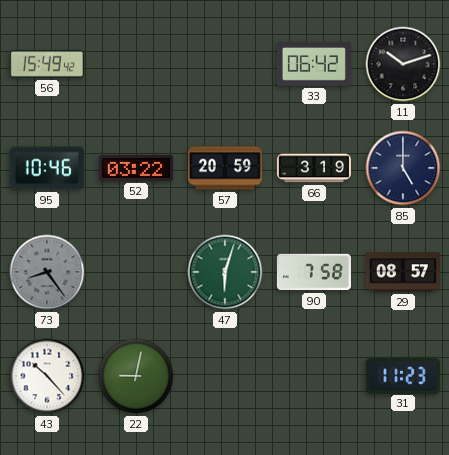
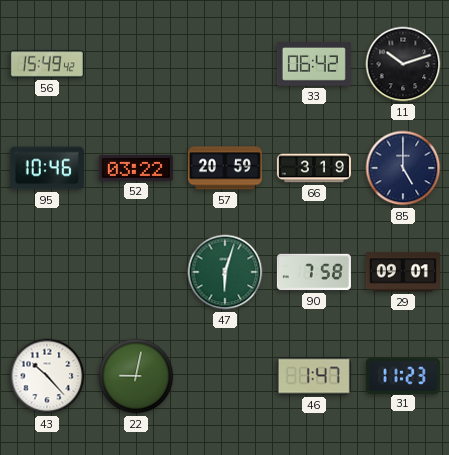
73: 8:24 -> none (47, 272)
29: 08:57 -> 09:01 (403, 272)
46: none -> 1:47 (314, 376)
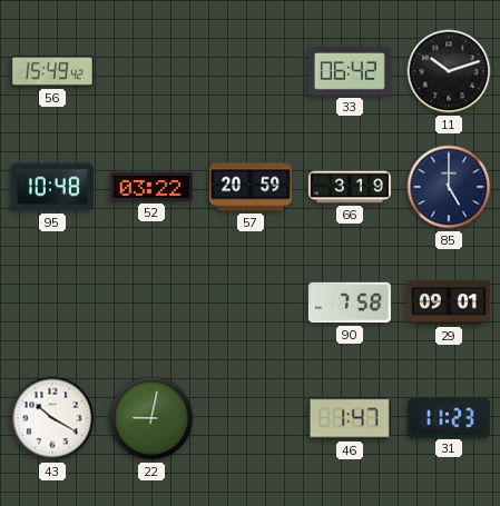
95: 10:46 -> 10:48 (52, 187)
47: 6:03 -> none (225, 272)
43: 10:23 -> 10:20 (52, 418)
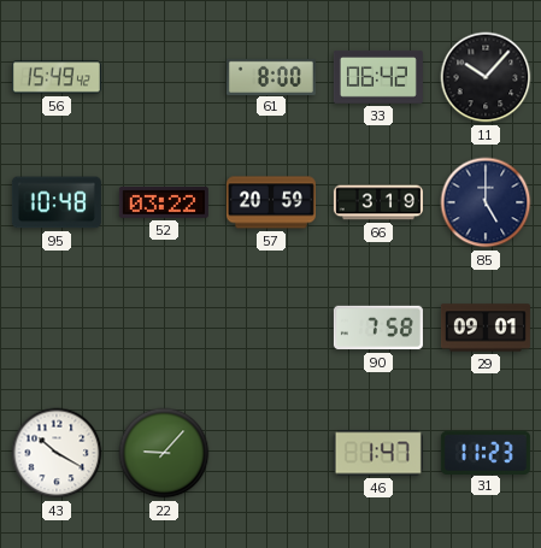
61: none -> 8:00 (271, 76)
11: 10:12 -> 10:07 (486, 77)
22: 9:02 -> 9:07 (164, 453)
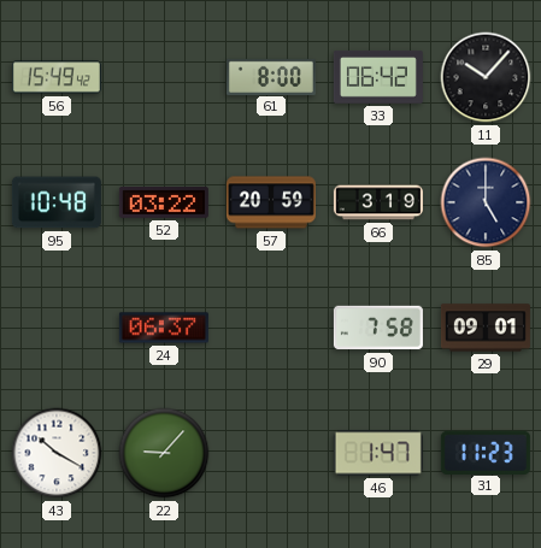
24: none -> 06:37 (164, 328)
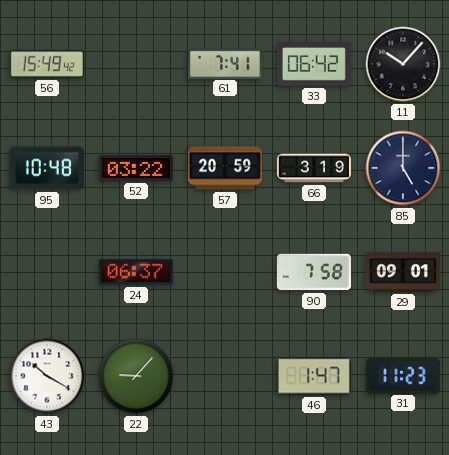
61: 8:00 -> 7:41 (225, 63)
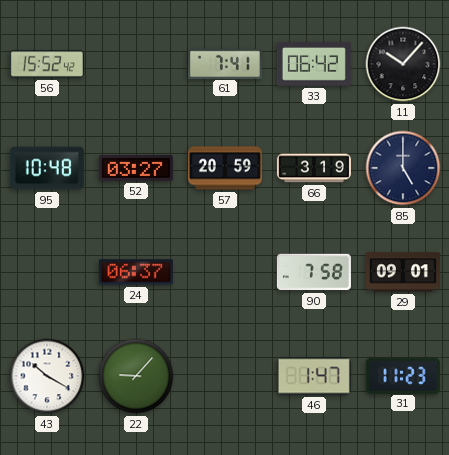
56: 15:49 -> 15:52 (47, 64)
52: 03:22 -> 03:27 (136, 169)
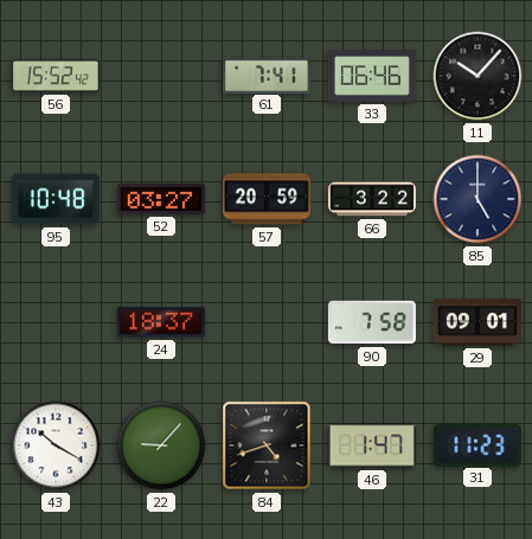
33: 06:42 -> 06:46 (372, 76)
66: 3:19 -> 3:22 (372, 199)
24: 06:37 -> 18:37 (161, 322)
84: none -> 4:42 (267, 445)
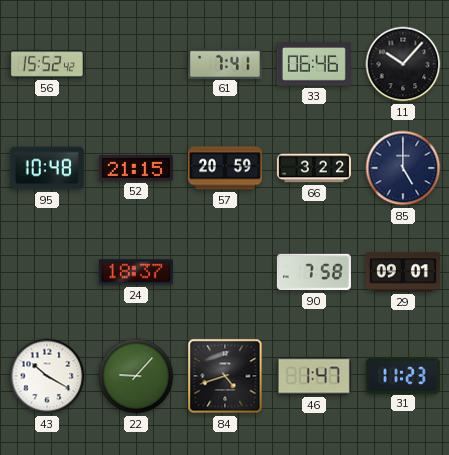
52: 03:27 -> 21:15 (136, 169)
